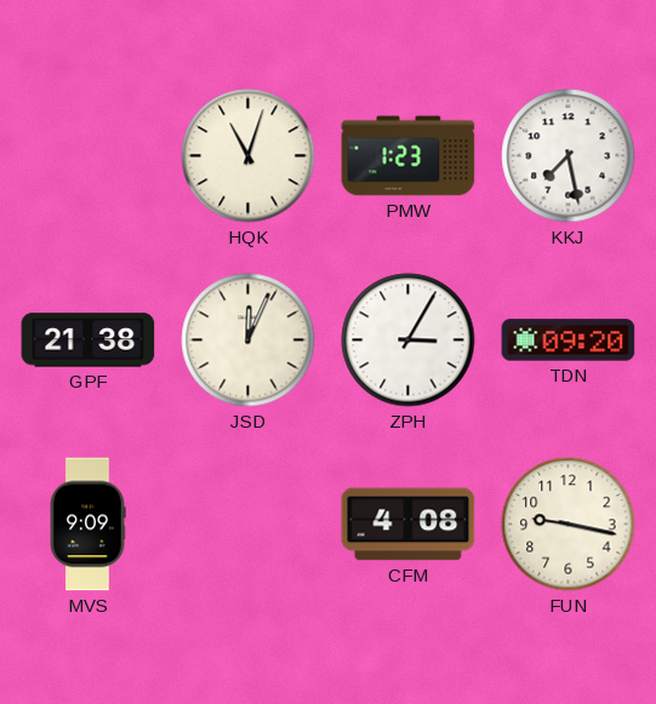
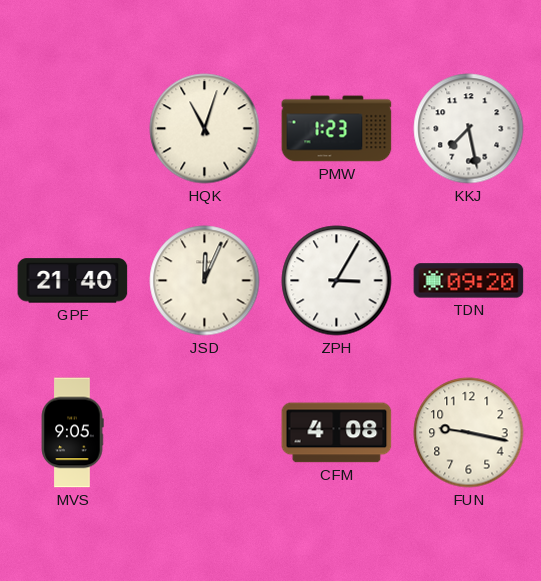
GPF: 21:38 -> 21:40 (73, 281)
MVS: 9:09 -> 9:05 (72, 433)
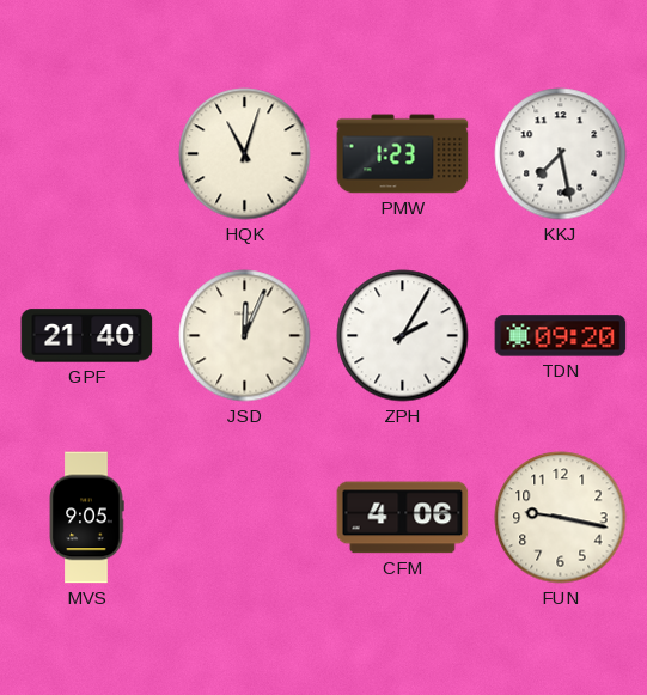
ZPH: 3:05 -> 2:05 (403, 336)
CFM: 4:08 -> 4:06 (403, 518)
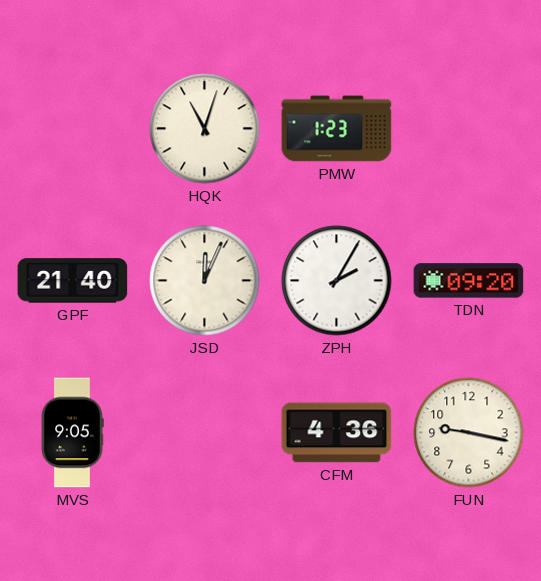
KKJ: 7:28 -> none (561, 154)
CFM: 4:06 -> 4:36 (337, 433)
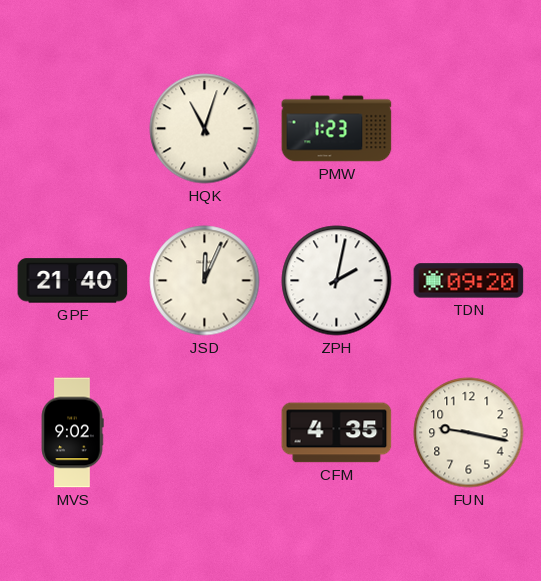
ZPH: 2:05 -> 2:02 (337, 281)
MVS: 9:05 -> 9:02 (72, 433)
CFM: 4:36 -> 4:35 (337, 433)
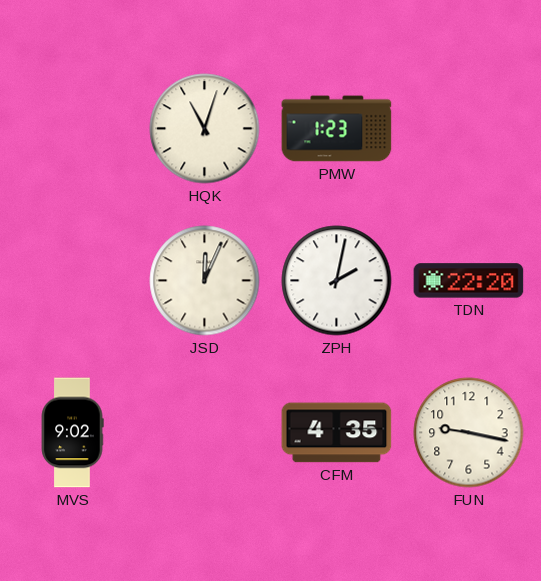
GPF: 21:40 -> none (73, 281)
TDN: 09:20 -> 22:20 (469, 281)
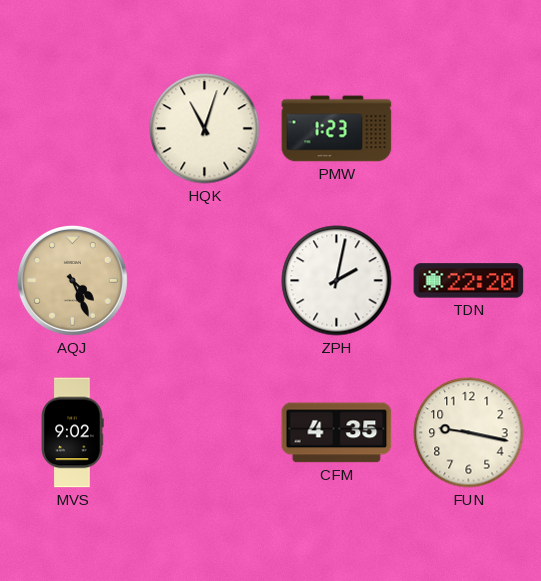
AQJ: none -> 4:26 (72, 280)
JSD: 12:04 -> none (205, 281)
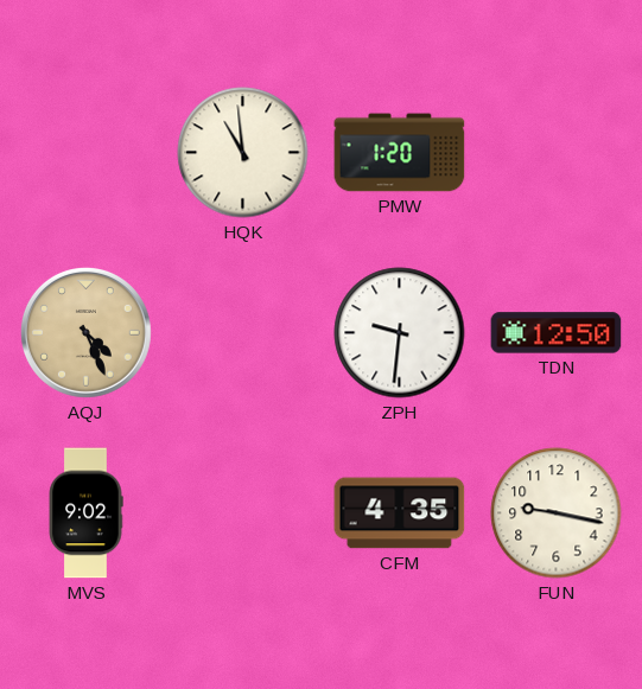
HQK: 11:03 -> 10:59 (243, 153)
PMW: 1:23 -> 1:20 (400, 153)
ZPH: 2:02 -> 9:31 (400, 333)
TDN: 22:20 -> 12:50 (557, 333)
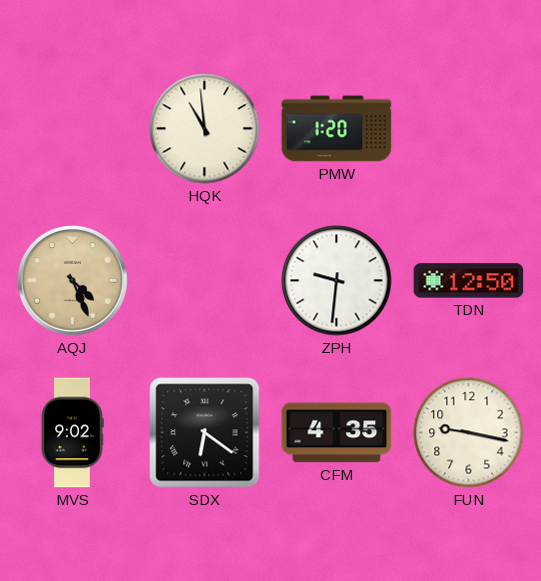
SDX: none -> 6:21 (205, 433)
